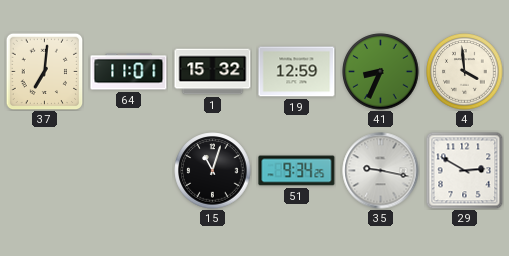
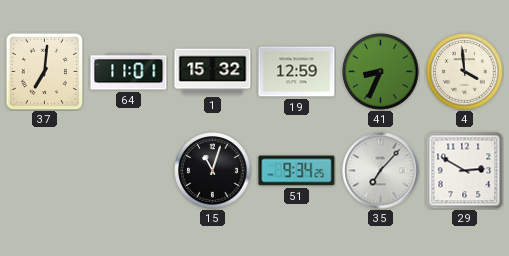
35: 9:17 -> 7:07 (381, 171)
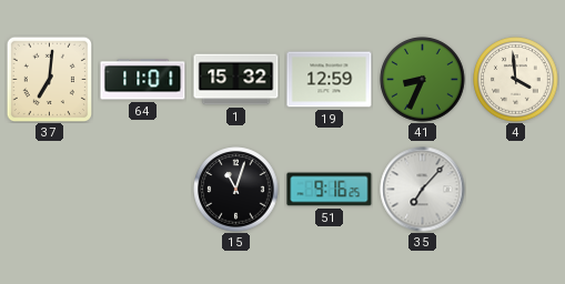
51: 9:34 -> 9:16 (330, 190)
29: 2:50 -> none (464, 170)
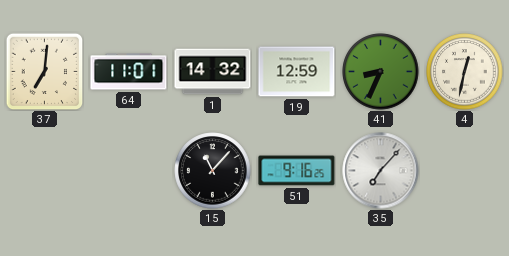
1: 15:32 -> 14:32 (213, 72)
4: 3:59 -> 12:32 (465, 72)
15: 11:03 -> 11:07 (213, 171)
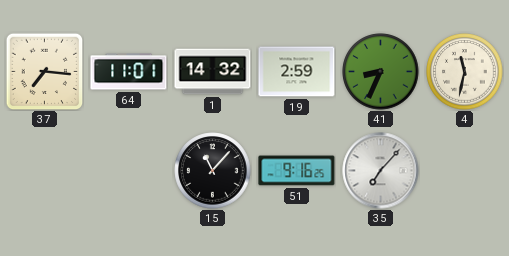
37: 7:01 -> 7:16 (44, 71)
19: 12:59 -> 2:59 (297, 72)
4: 12:32 -> 11:32 (465, 72)
